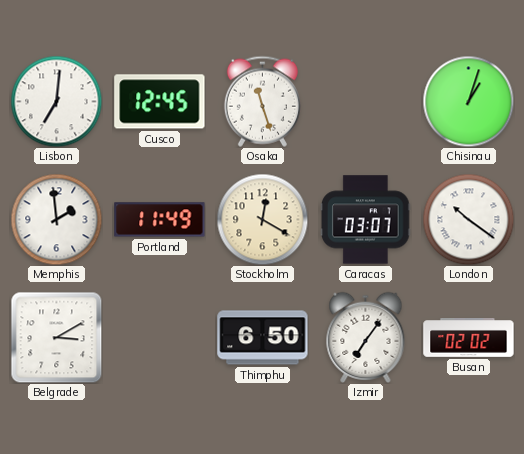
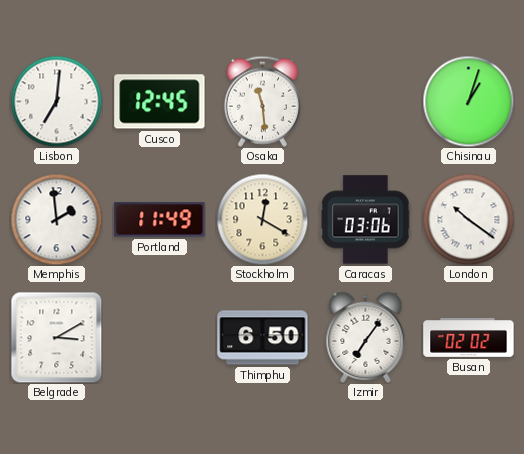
Osaka: 11:27 -> 11:29 (262, 101)
Caracas: 03:07 -> 03:06 (366, 220)
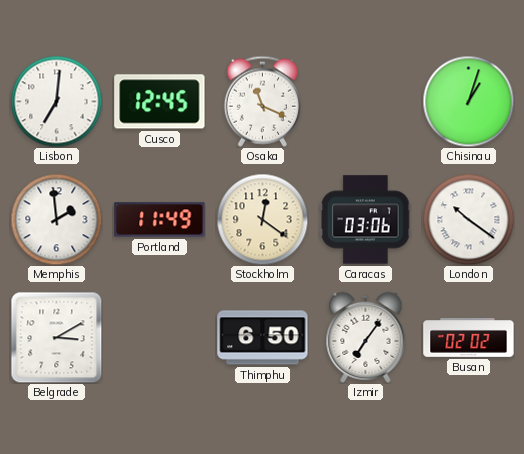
Osaka: 11:29 -> 11:19 (262, 101)
Stockholm: 12:20 -> 12:21 (262, 219)
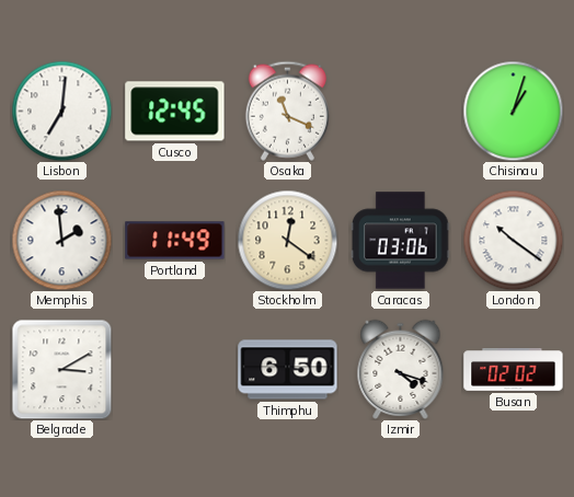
Izmir: 7:06 -> 4:18 (401, 369)
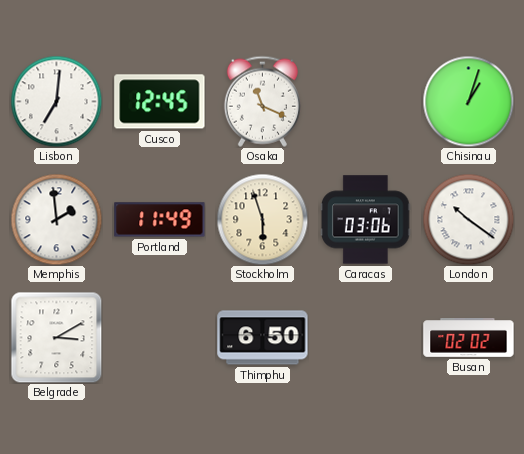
Stockholm: 12:21 -> 5:57 (262, 219)
Izmir: 4:18 -> none (401, 369)
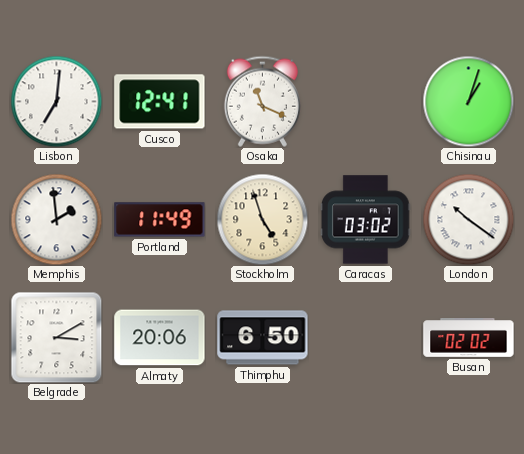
Cusco: 12:45 -> 12:41 (160, 102)
Stockholm: 5:57 -> 4:57 (262, 219)
Caracas: 03:06 -> 03:02 (366, 220)
Almaty: none -> 20:06 (160, 338)
